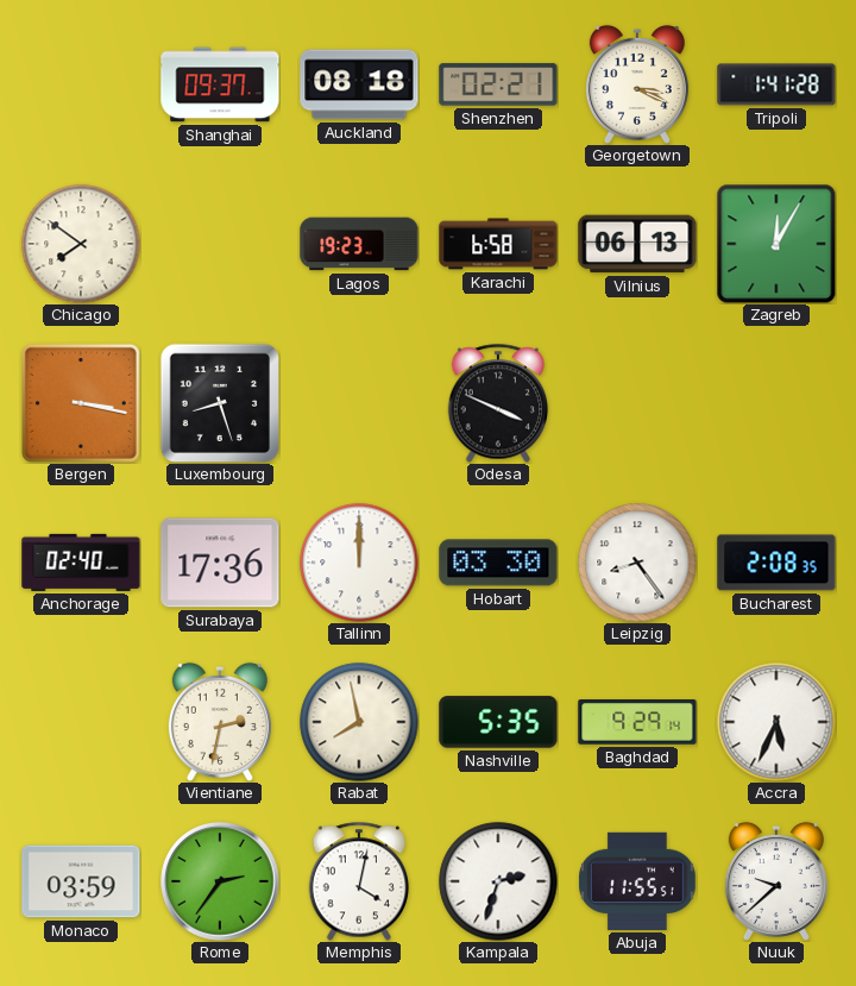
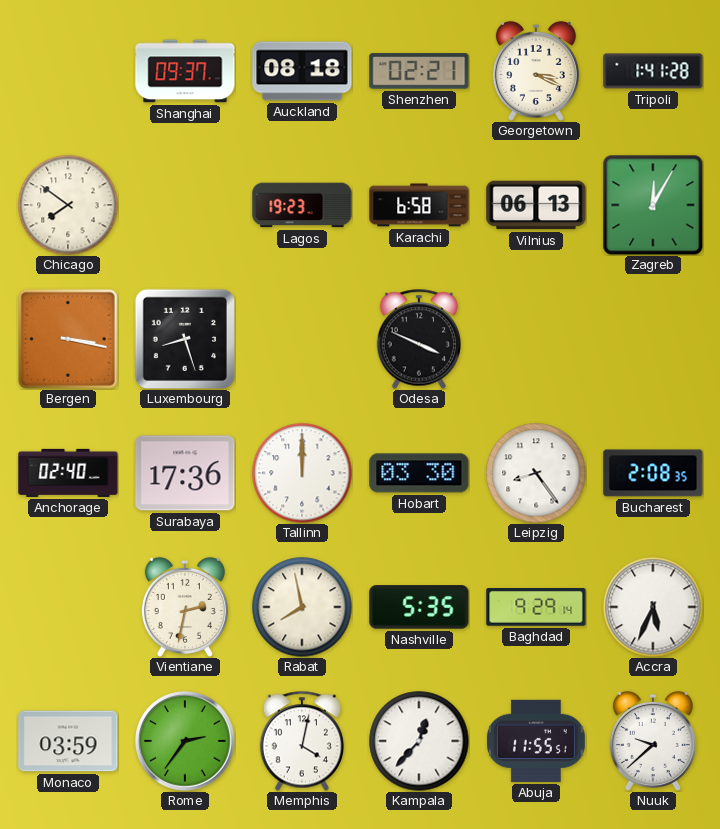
Kampala: 2:33 -> 12:37 (419, 741)
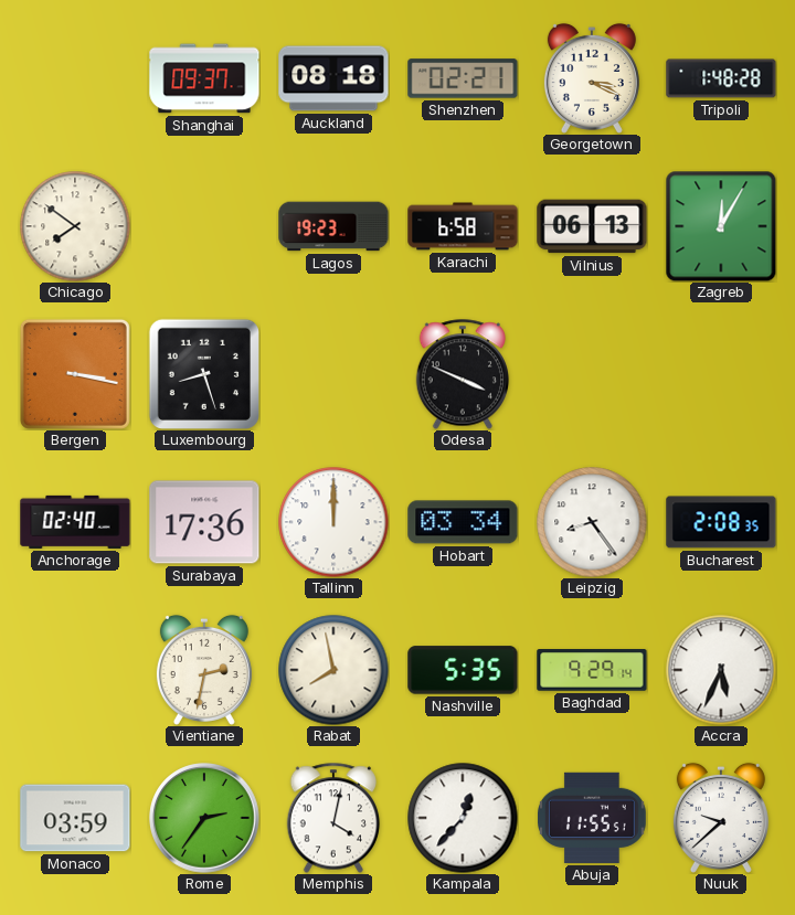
Tripoli: 1:41 -> 1:48 (721, 78)
Hobart: 03:30 -> 03:34 (463, 522)
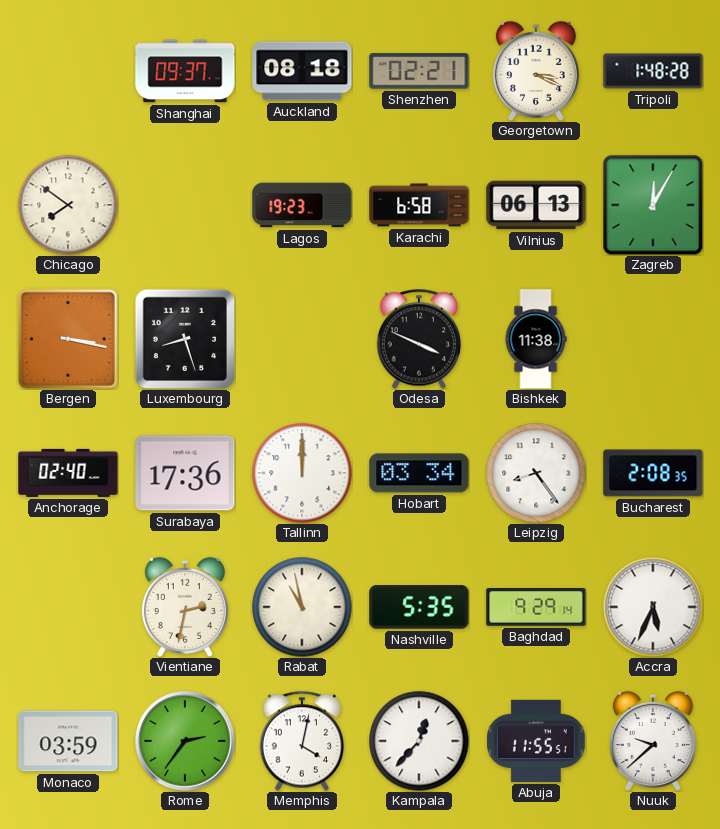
Bishkek: none -> 11:38 (536, 339)
Rabat: 7:58 -> 10:58 (302, 607)
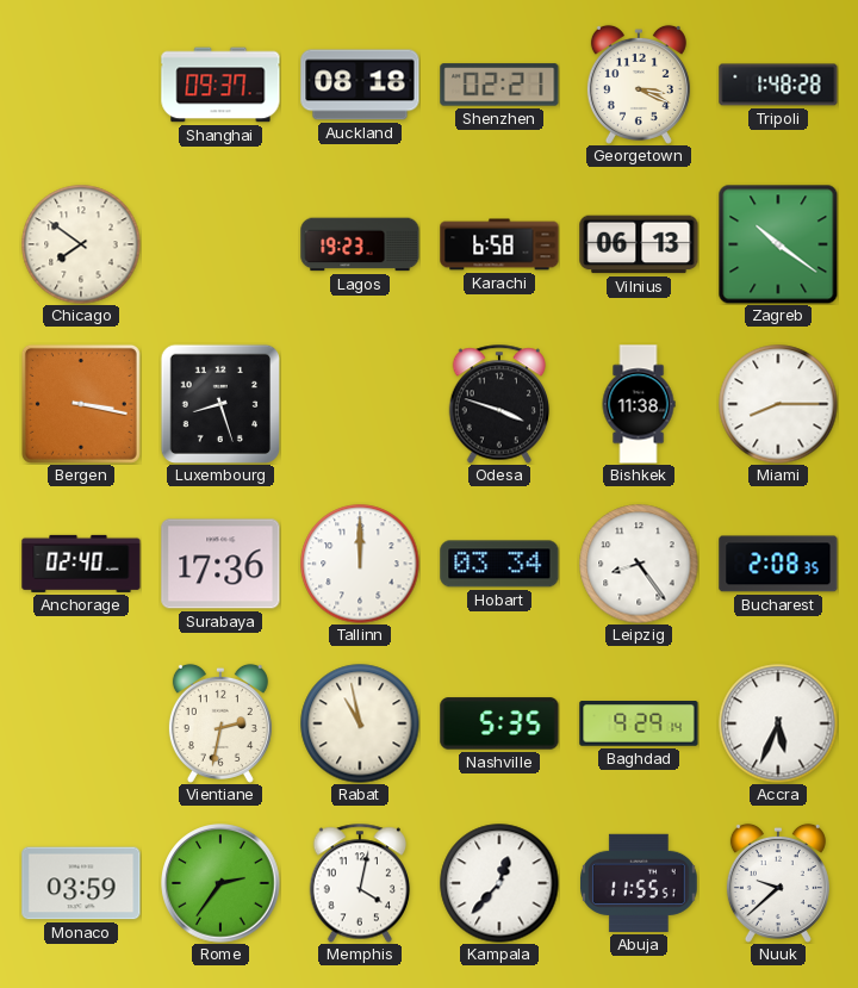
Zagreb: 12:05 -> 10:21 (778, 244)
Odesa: 3:49 -> 3:48 (499, 404)
Miami: none -> 8:15 (778, 404)
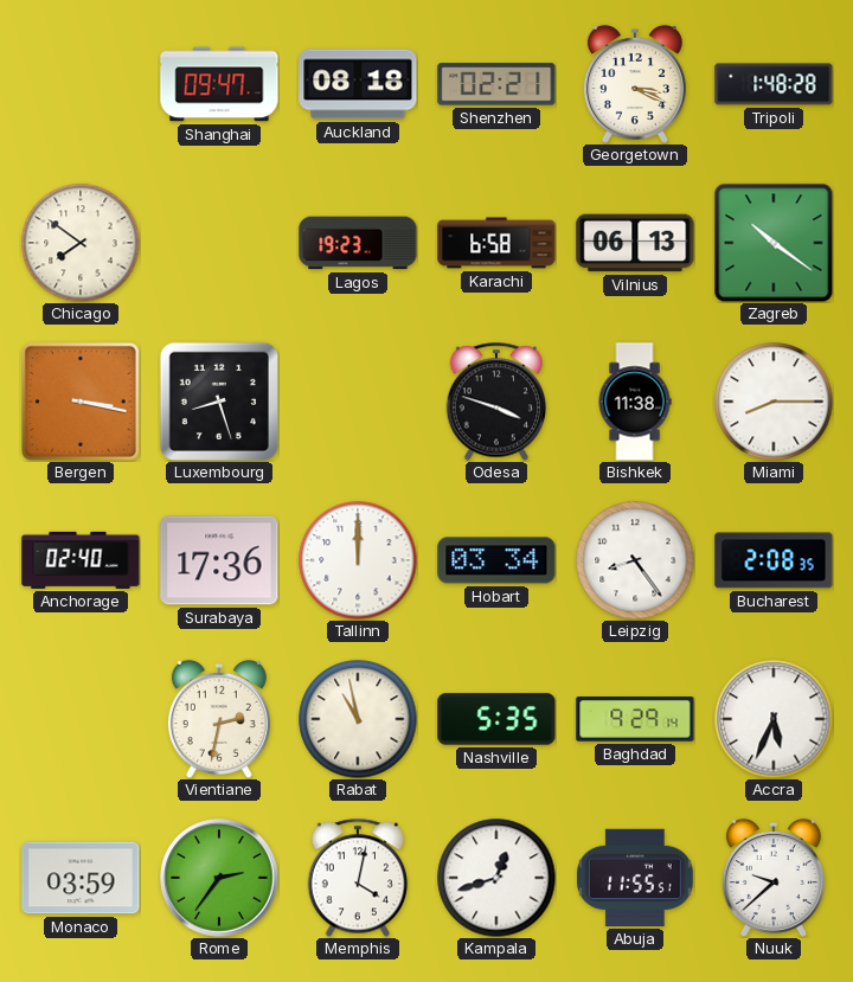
Shanghai: 09:37 -> 09:47 (219, 84)
Kampala: 12:37 -> 12:42 (496, 878)
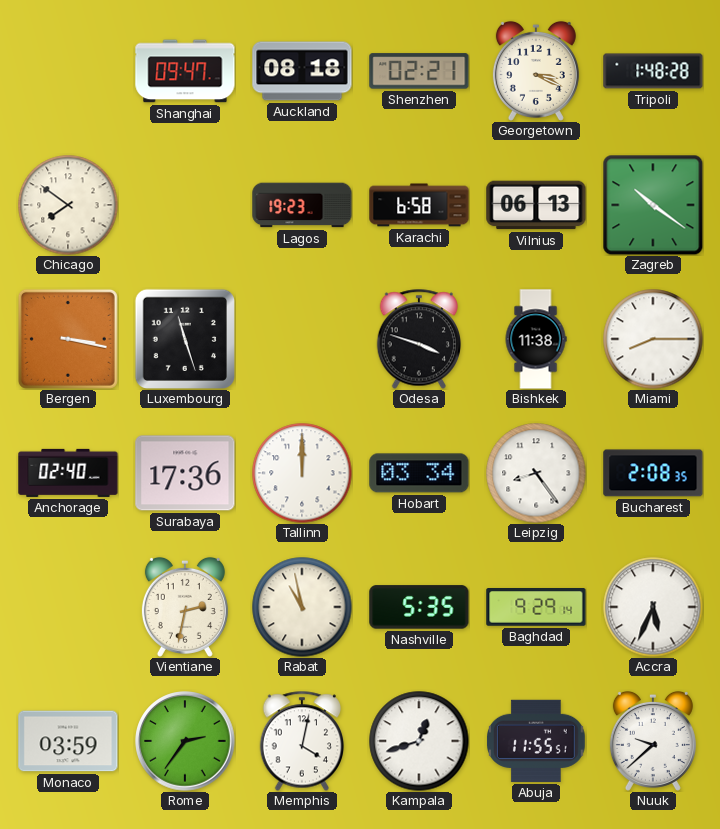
Luxembourg: 8:27 -> 11:27 (184, 338)
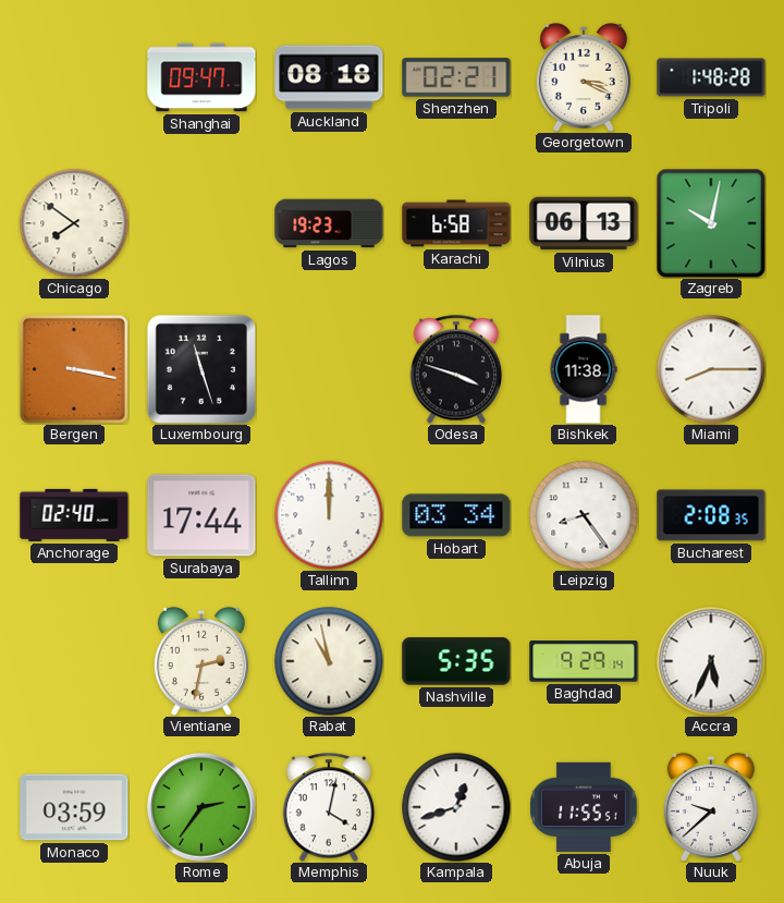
Zagreb: 10:21 -> 10:02 (711, 223)
Surabaya: 17:36 -> 17:44 (201, 515)
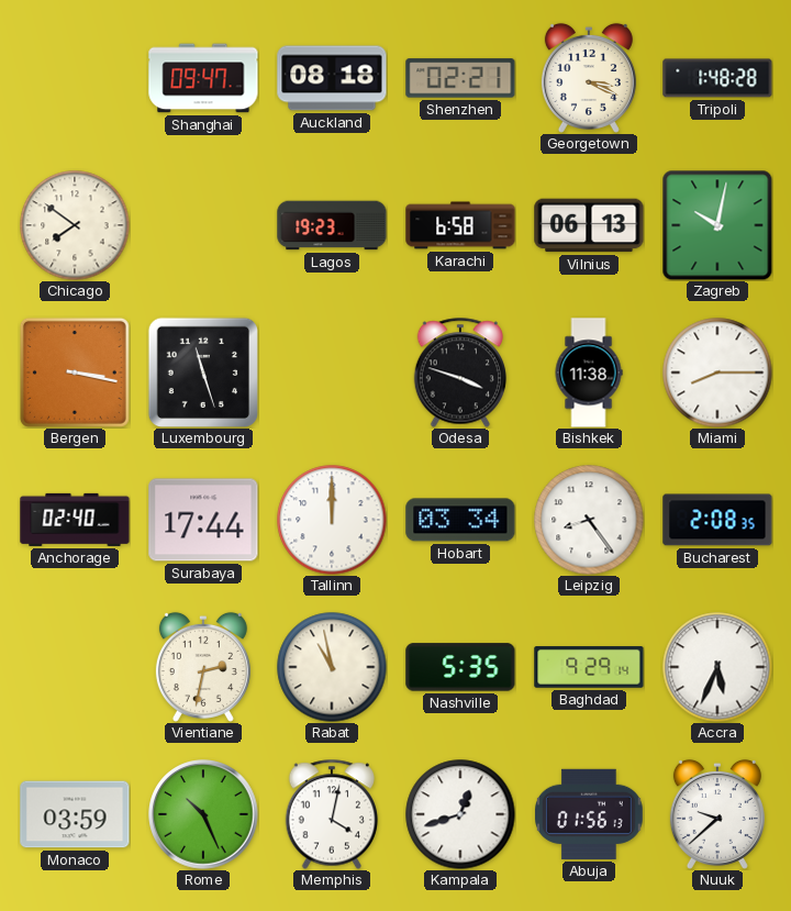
Rome: 2:36 -> 10:26 (203, 814)
Abuja: 11:55 -> 01:56 (590, 814)
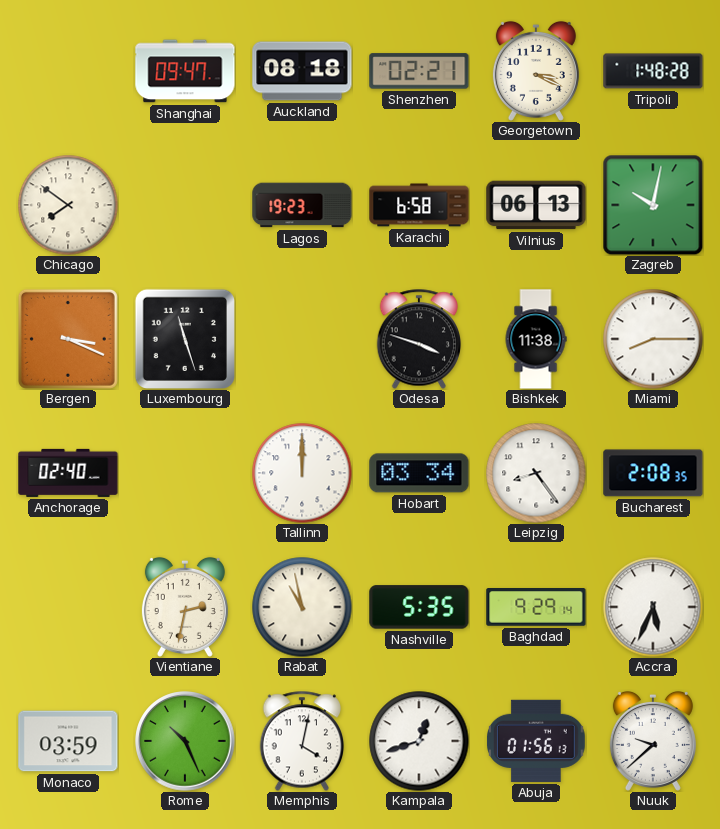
Bergen: 3:17 -> 3:19 (68, 339)
Surabaya: 17:44 -> none (203, 520)
